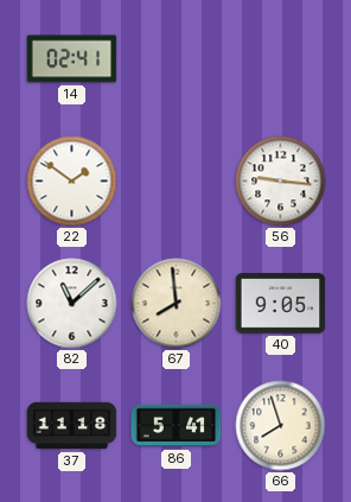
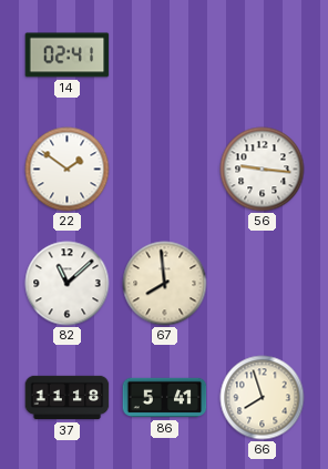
40: 9:05 -> none (281, 304)
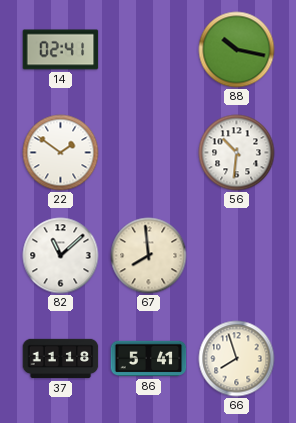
88: none -> 10:17 (237, 50)
56: 9:16 -> 10:31 (237, 153)
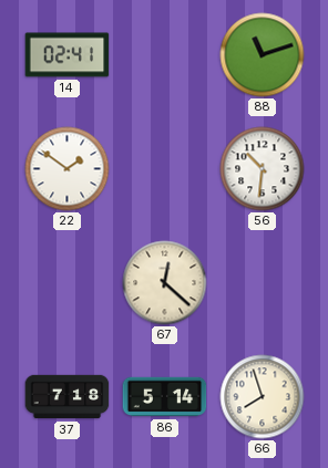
88: 10:17 -> 11:12 (263, 55)
82: 11:08 -> none (61, 256)
67: 7:59 -> 12:22 (165, 283)
37: 11:18 -> 7:18 (68, 397)
86: 5:41 -> 5:14 (165, 397)
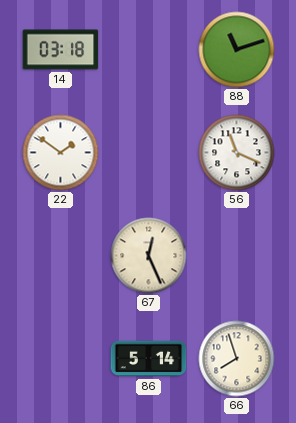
14: 02:41 -> 03:18 (61, 50)
56: 10:31 -> 11:19 (237, 153)
67: 12:22 -> 12:26 (149, 256)
37: 7:18 -> none (68, 397)
